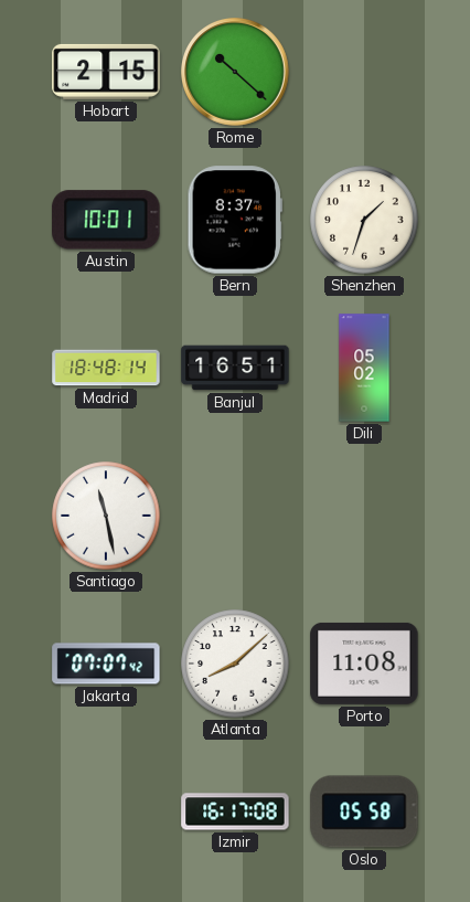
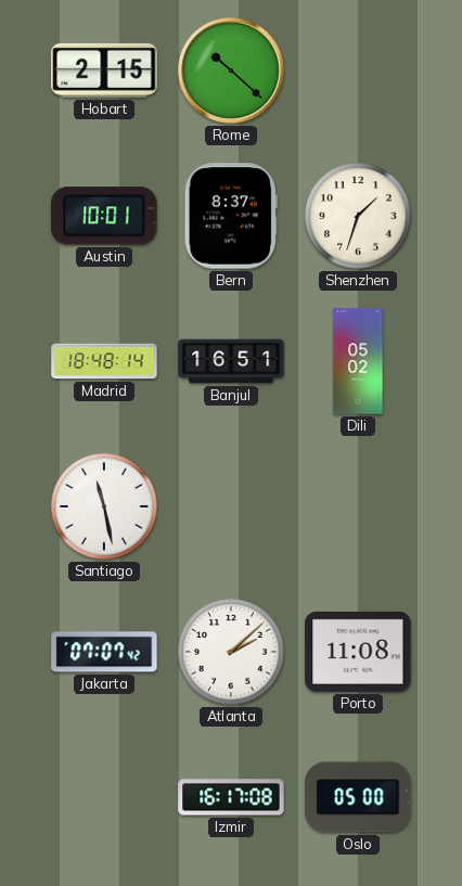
Atlanta: 8:08 -> 2:08 (231, 652)
Oslo: 05:58 -> 05:00 (358, 797)
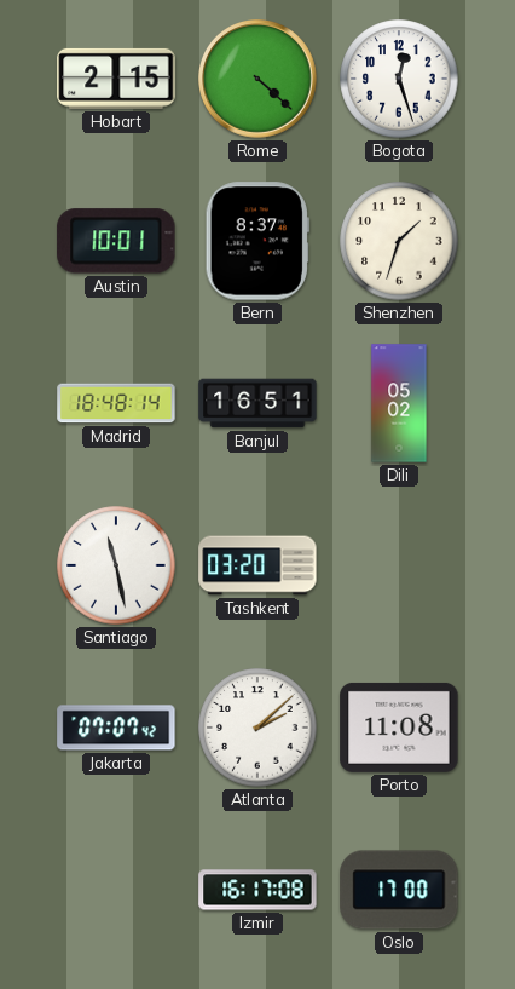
Rome: 10:22 -> 4:22 (259, 80)
Bogota: none -> 12:27 (399, 79)
Tashkent: none -> 03:20 (257, 565)
Oslo: 05:00 -> 17:00 (399, 890)
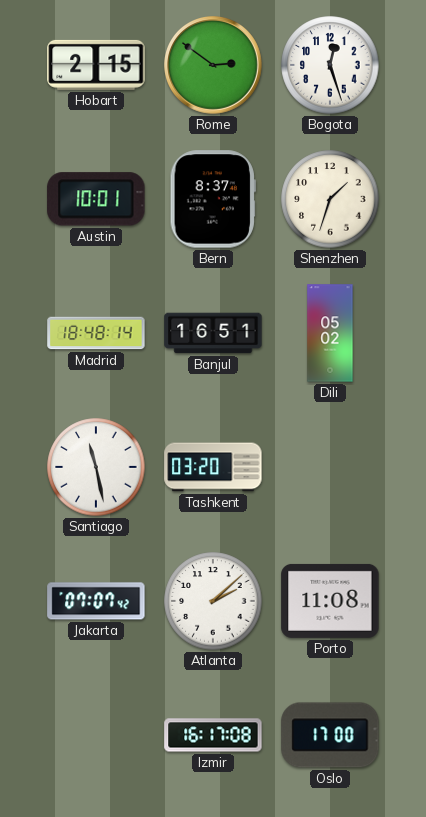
Rome: 4:22 -> 2:51 (214, 66)
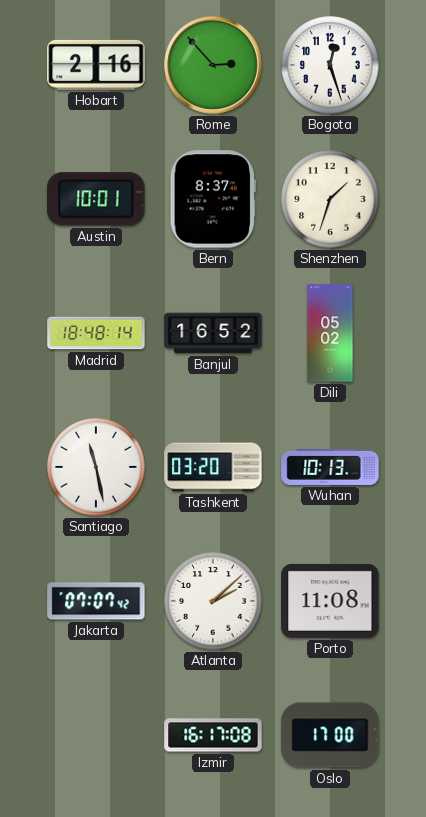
Hobart: 2:15 -> 2:16 (96, 65)
Rome: 2:51 -> 2:53 (214, 66)
Banjul: 16:51 -> 16:52 (213, 333)
Wuhan: none -> 10:13 (330, 467)
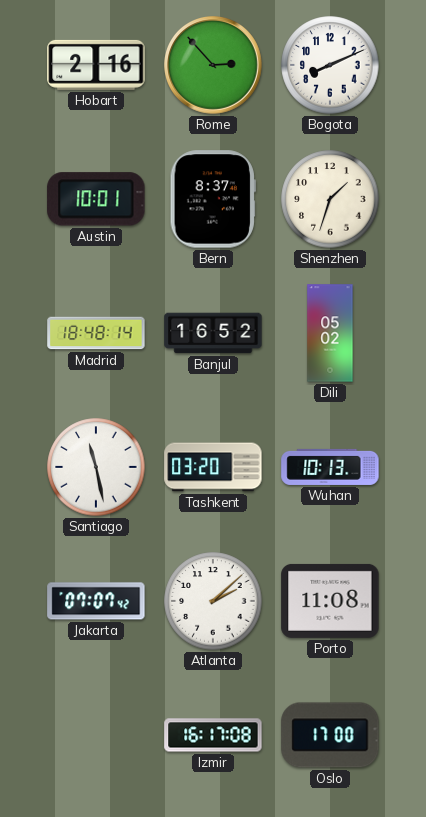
Bogota: 12:27 -> 8:11 (330, 65)
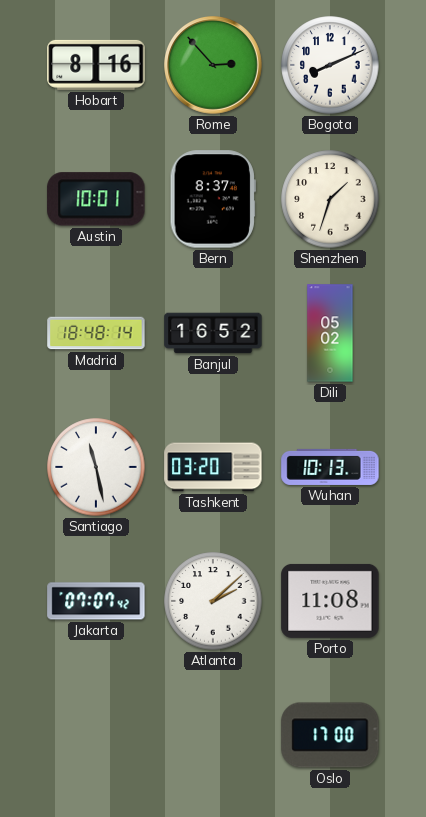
Hobart: 2:16 -> 8:16 (96, 65)
Izmir: 16:17 -> none (213, 735)
